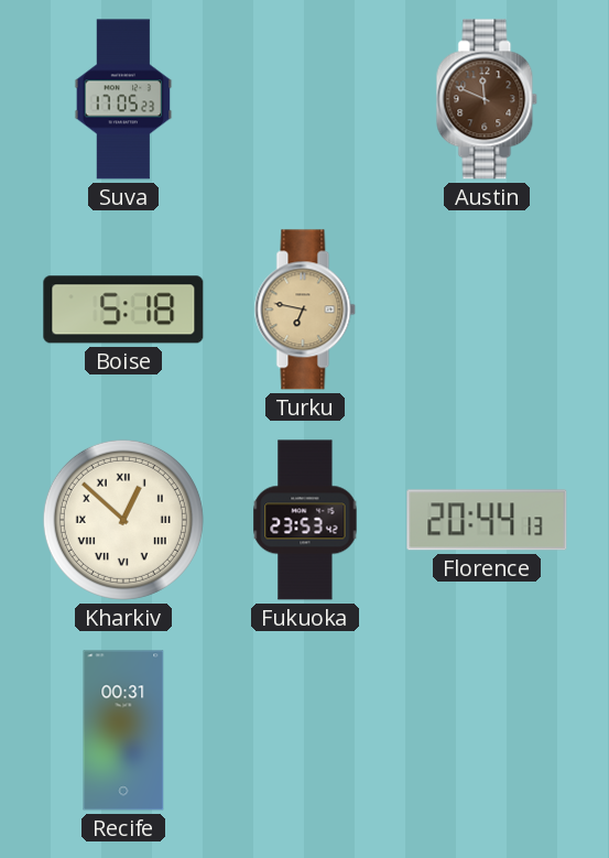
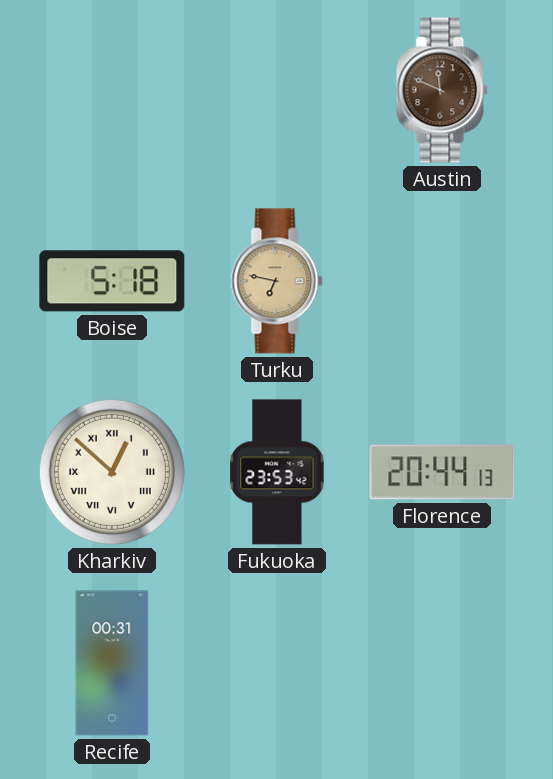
Suva: 17:05 -> none (123, 99)
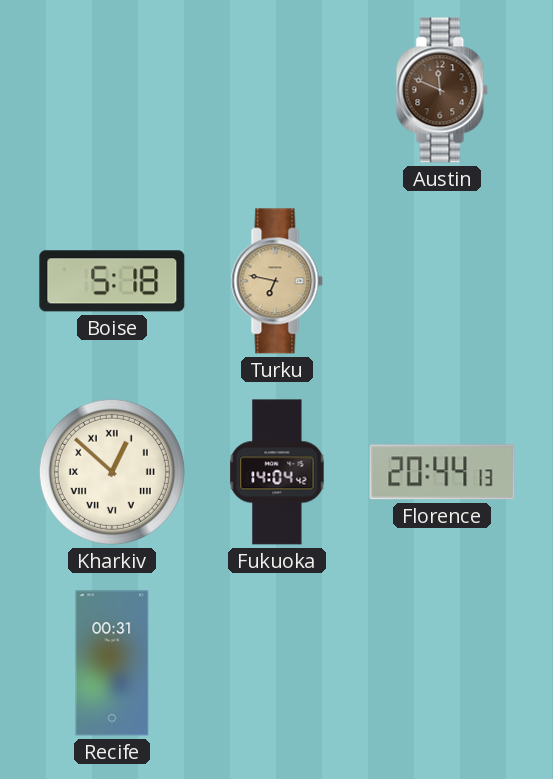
Fukuoka: 23:53 -> 14:04 (277, 472)
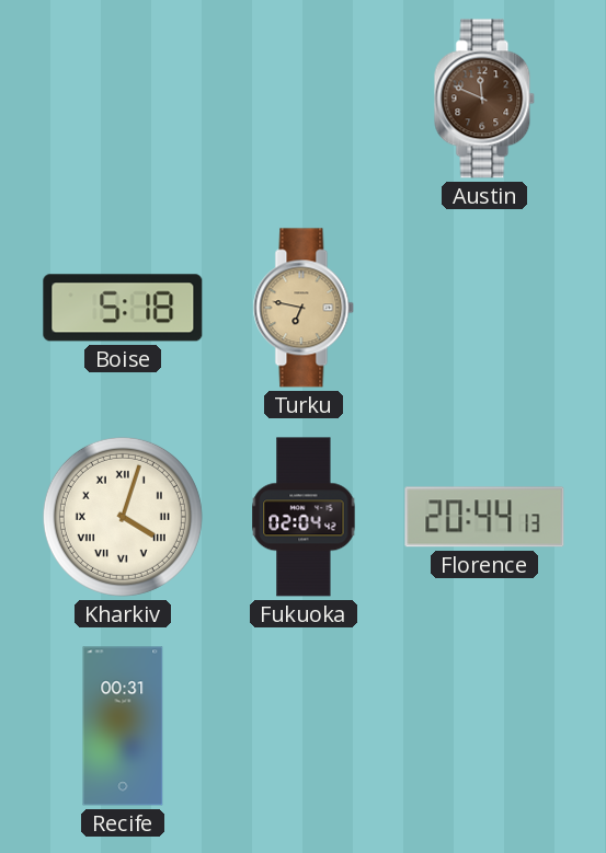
Kharkiv: 12:52 -> 4:03 (123, 517)
Fukuoka: 14:04 -> 02:04 (304, 517)
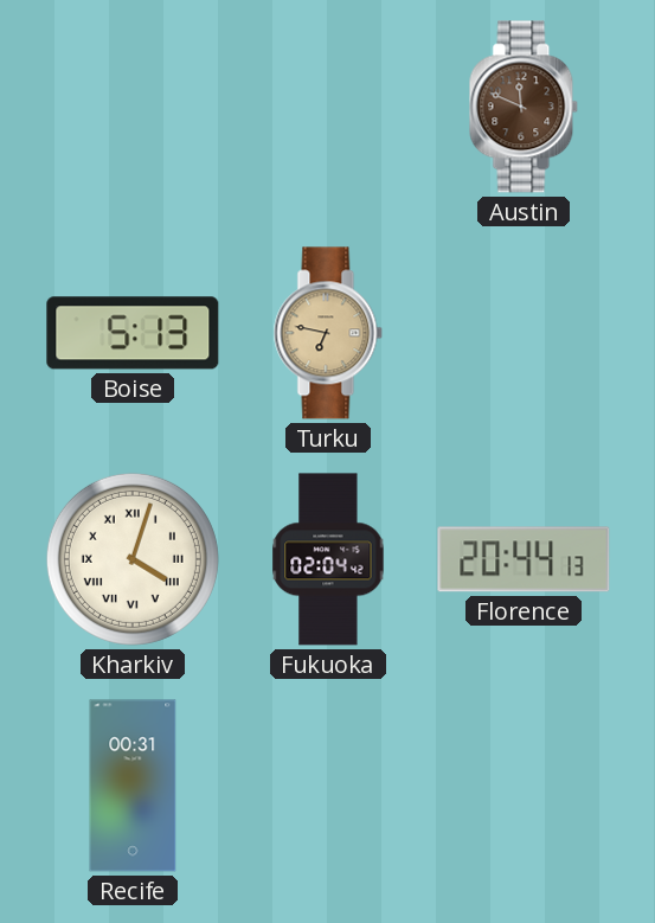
Boise: 5:18 -> 5:13 (133, 333)
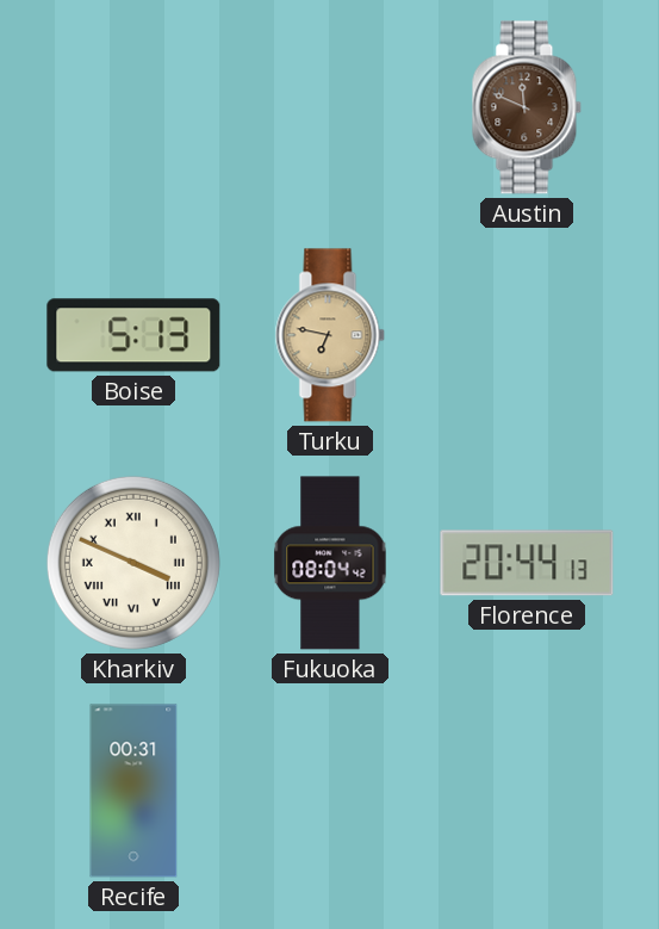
Kharkiv: 4:03 -> 3:49 (133, 563)
Fukuoka: 02:04 -> 08:04 (330, 563)
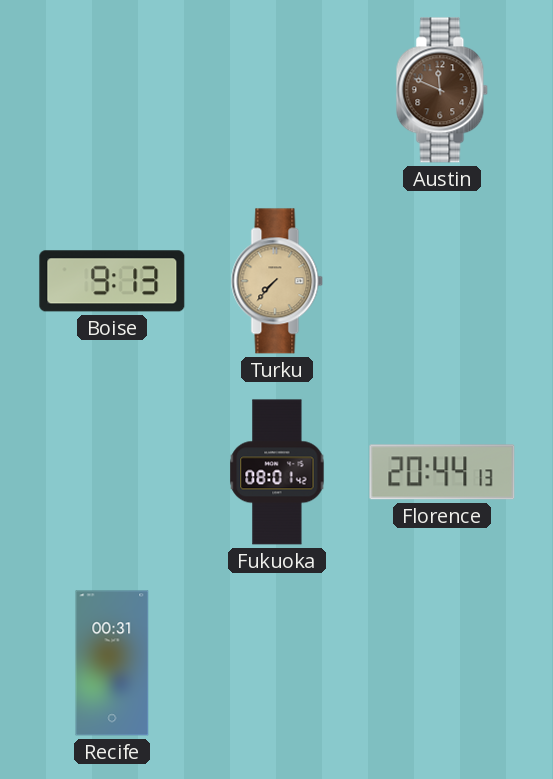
Boise: 5:13 -> 9:13 (112, 281)
Turku: 6:47 -> 7:37 (277, 281)
Kharkiv: 3:49 -> none (133, 563)
Fukuoka: 08:04 -> 08:01 (277, 472)
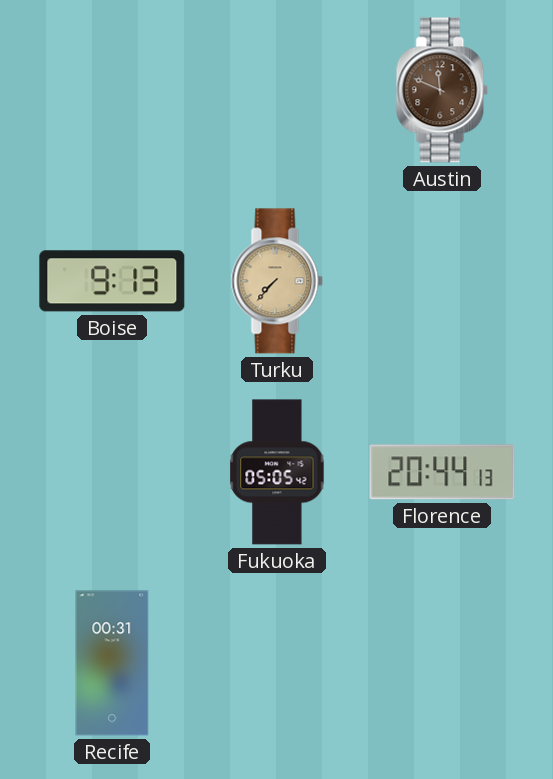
Fukuoka: 08:01 -> 05:05 (277, 472)
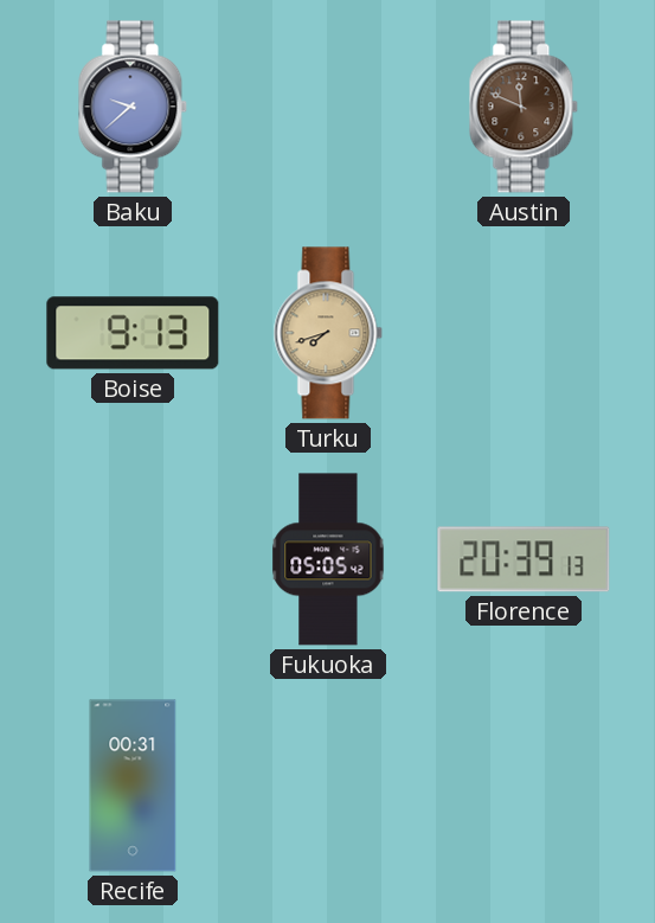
Baku: none -> 9:38 (133, 107)
Turku: 7:37 -> 7:42 (328, 333)
Florence: 20:44 -> 20:39 (524, 559)
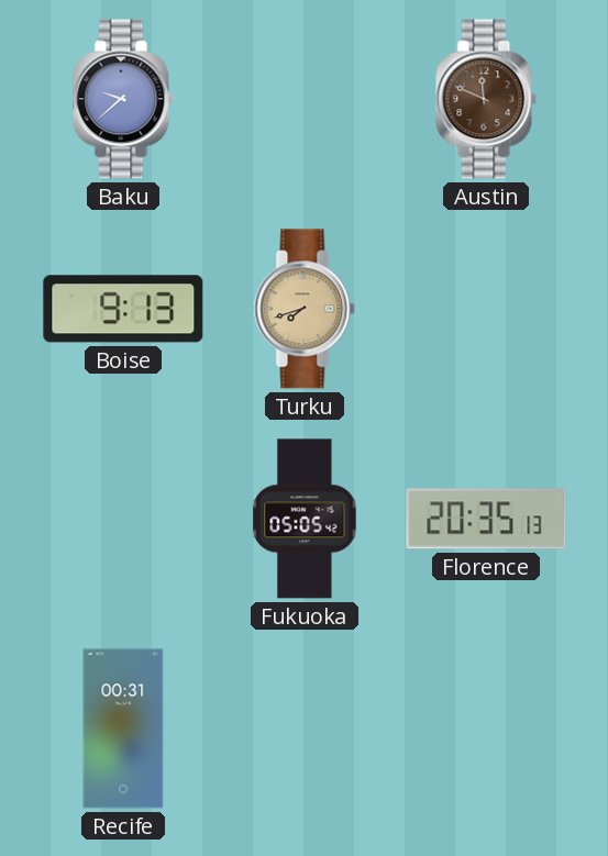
Florence: 20:39 -> 20:35 (486, 519)
